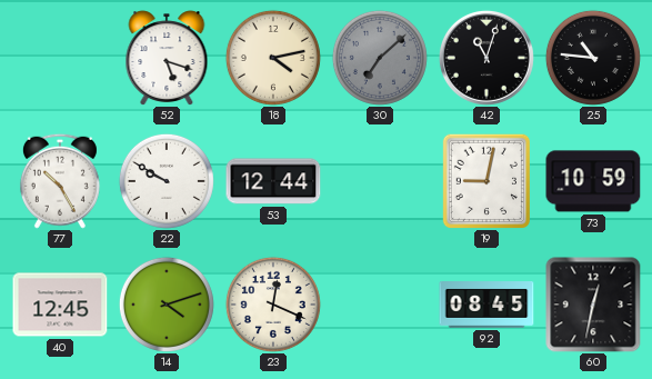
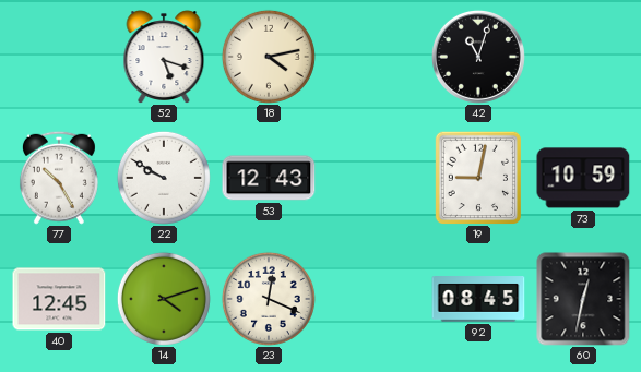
30: 7:08 -> none (380, 58)
25: 10:46 -> none (593, 58)
53: 12:44 -> 12:43 (269, 178)
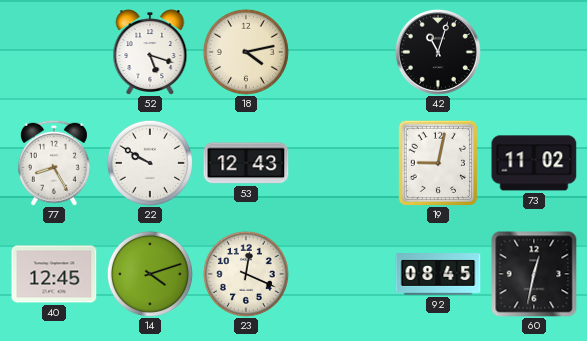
77: 10:25 -> 8:25 (54, 163)
73: 10:59 -> 11:02 (534, 163)
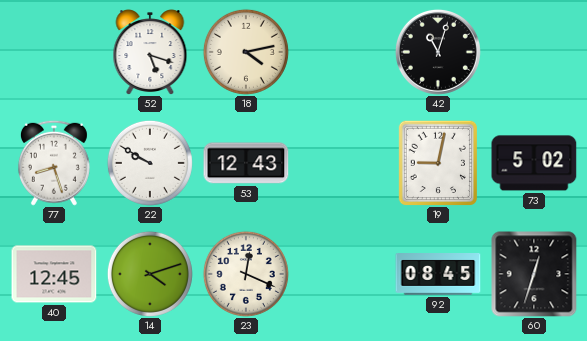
77: 8:25 -> 8:27 (54, 163)
73: 11:02 -> 5:02 (534, 163)
60: 12:32 -> 12:33 (534, 274)
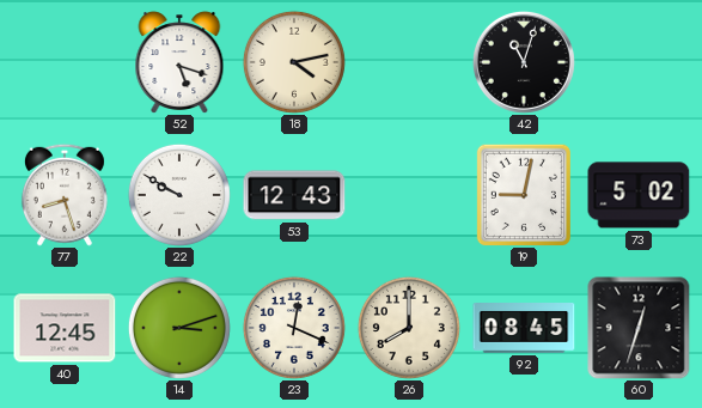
14: 4:12 -> 3:12 (179, 328)
26: none -> 8:00 (409, 328)
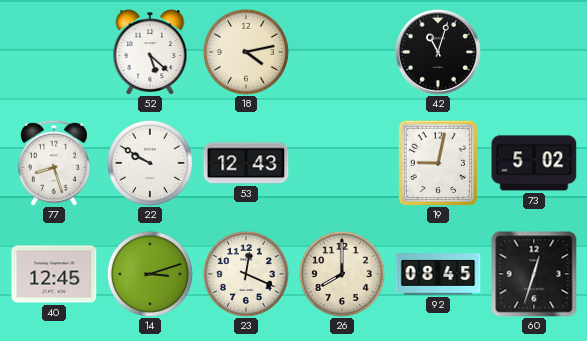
52: 5:18 -> 5:22 (150, 52)
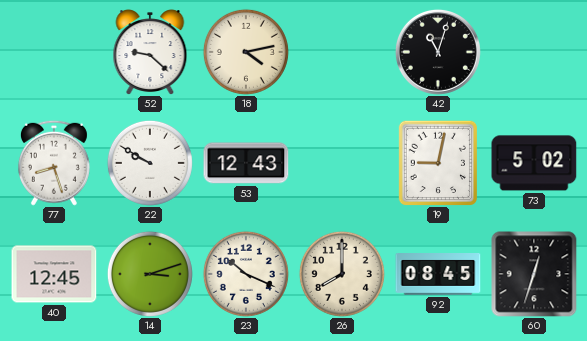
52: 5:22 -> 9:22 (150, 52)
23: 12:19 -> 10:19 (246, 274)
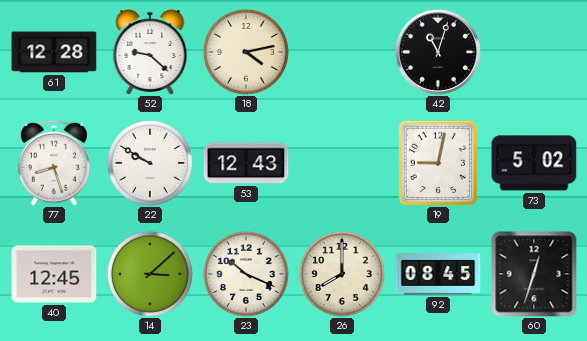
61: none -> 12:28 (54, 52)
14: 3:12 -> 3:08 (150, 274)
